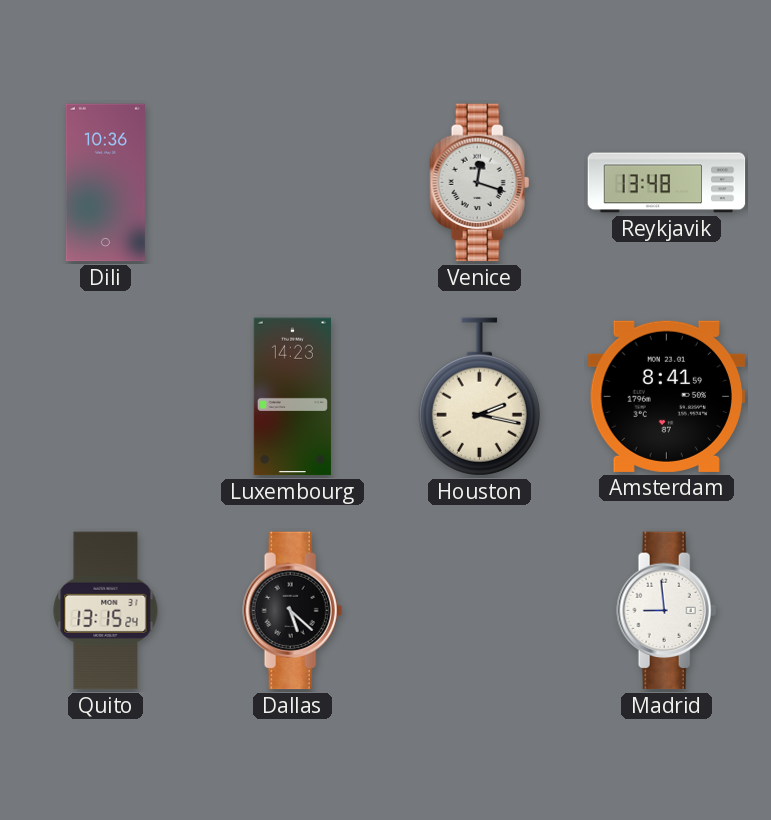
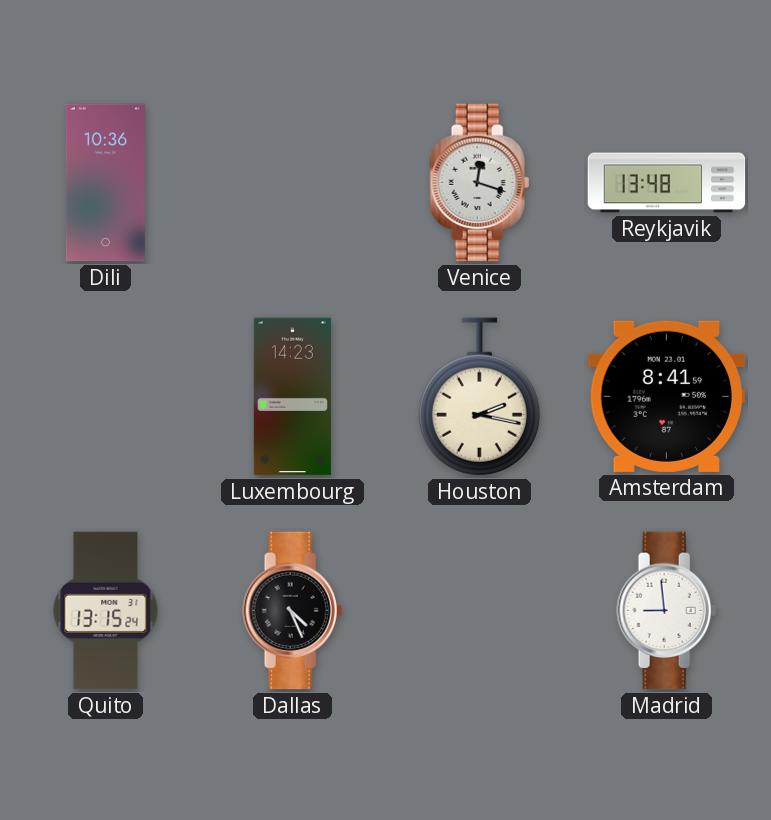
Dallas: 5:22 -> 4:26 (293, 611)
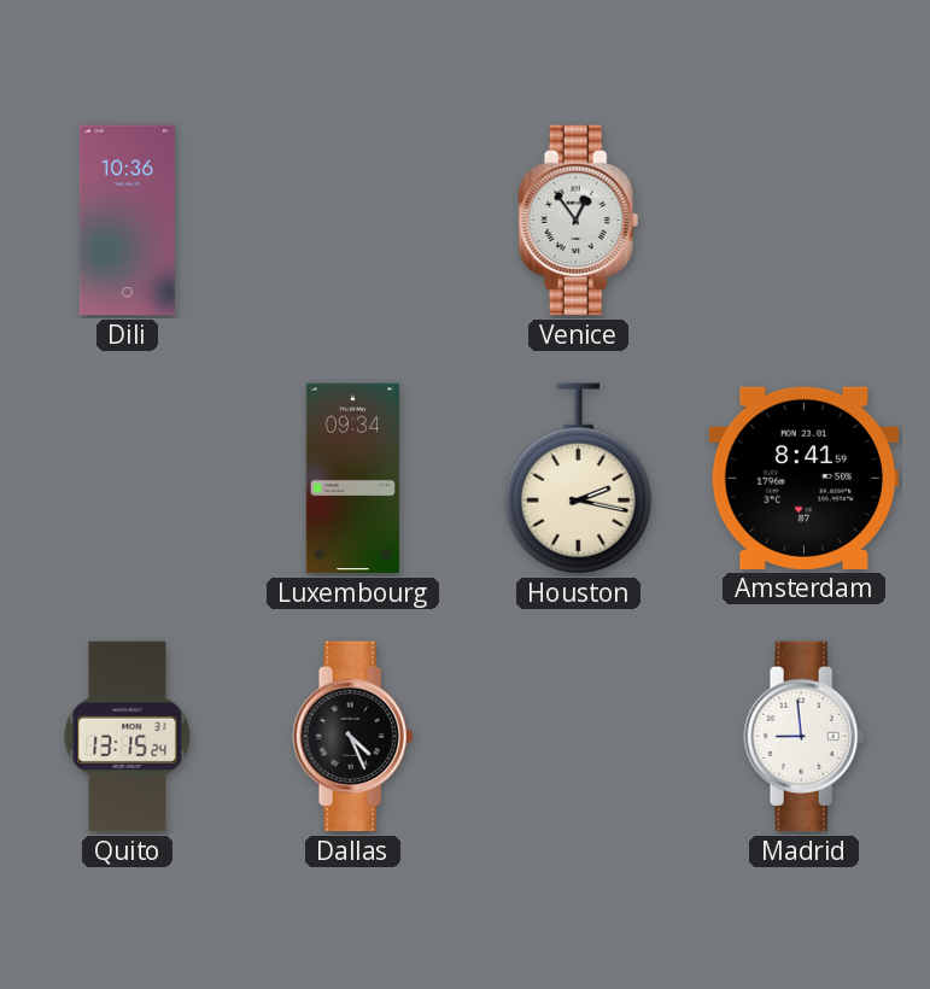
Venice: 12:18 -> 12:54 (579, 221)
Reykjavik: 13:48 -> none (667, 183)
Luxembourg: 14:23 -> 09:34 (352, 479)
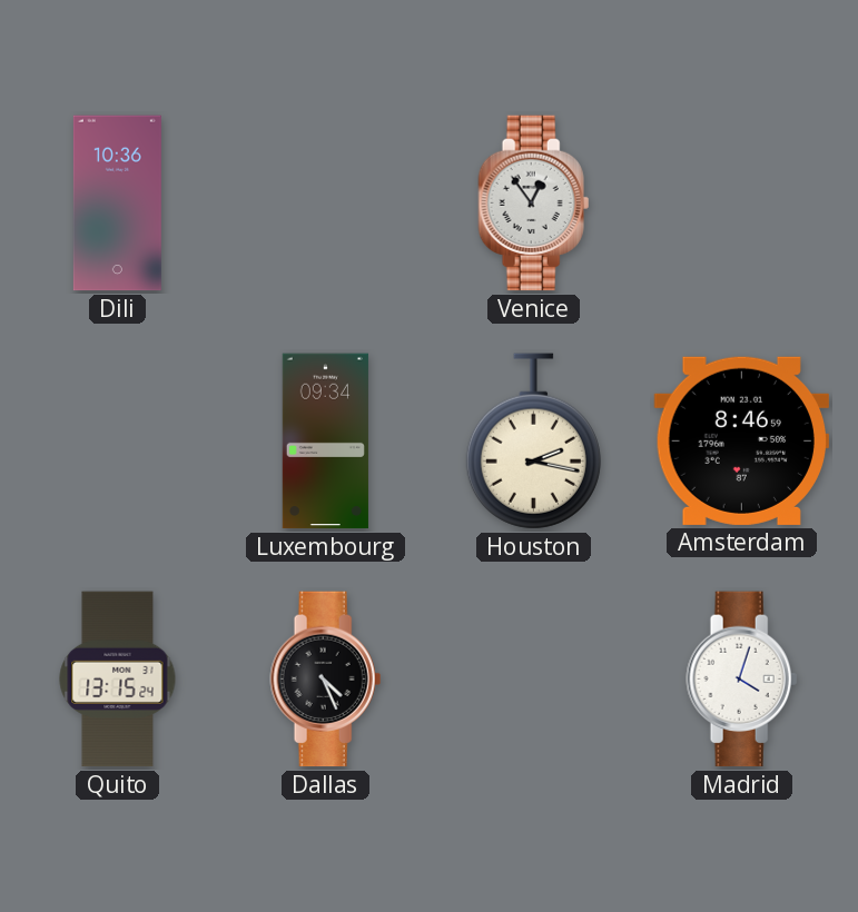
Amsterdam: 8:41 -> 8:46 (741, 440)
Madrid: 8:59 -> 4:03 (742, 680)
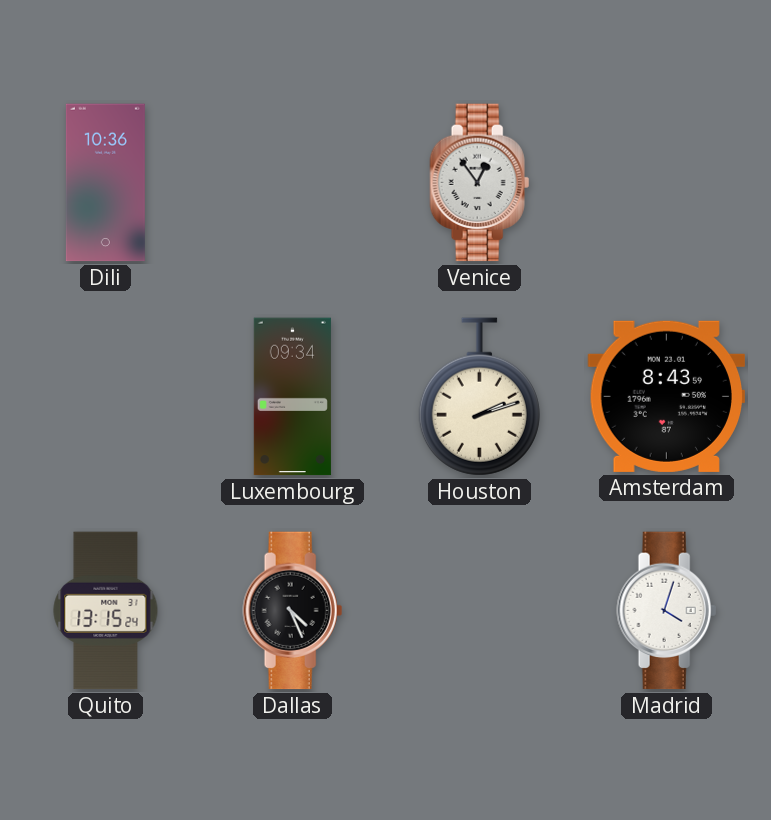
Houston: 2:17 -> 2:12 (479, 397)
Amsterdam: 8:46 -> 8:43 (666, 396)
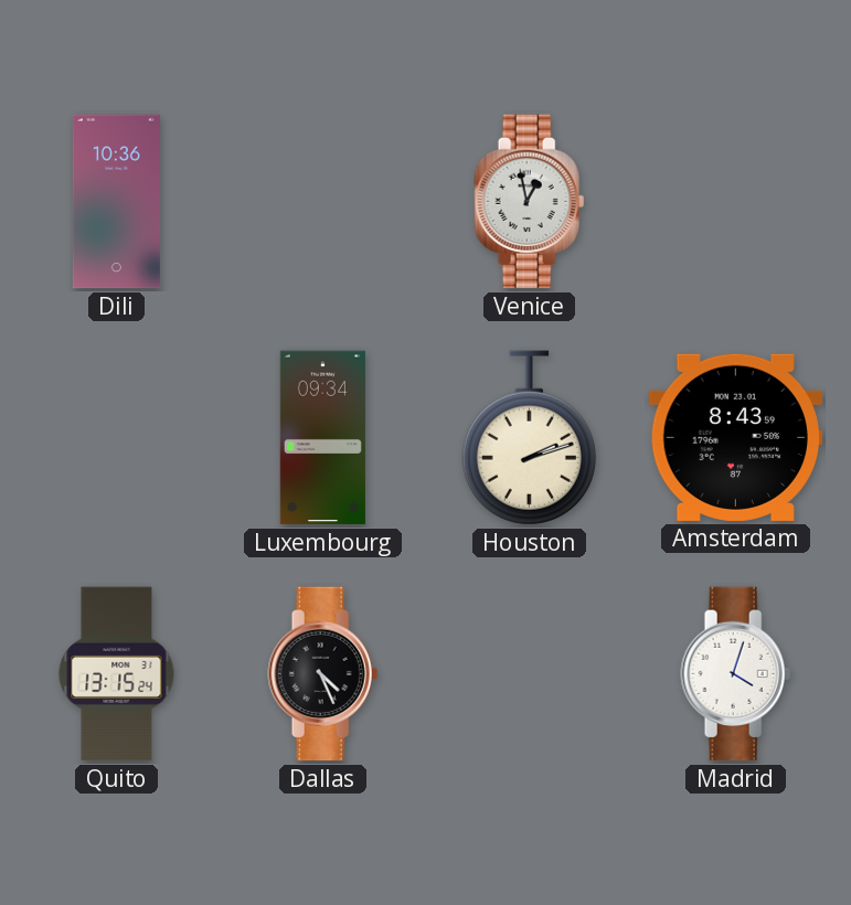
Venice: 12:54 -> 12:58 (530, 202)
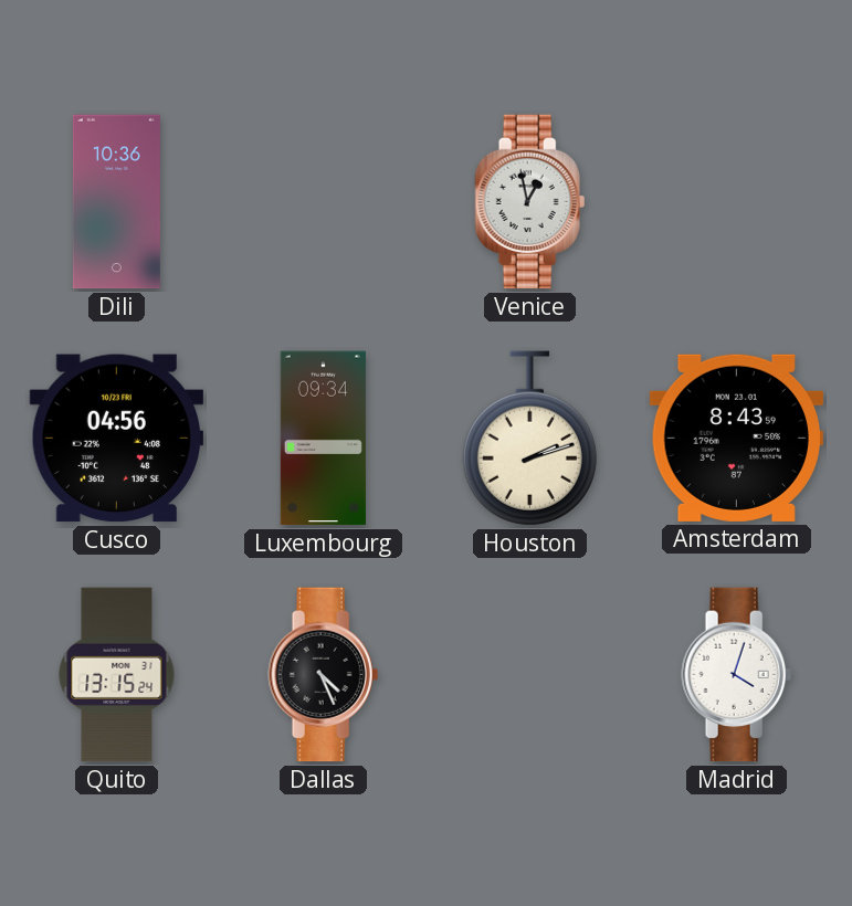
Cusco: none -> 04:56 (117, 439)
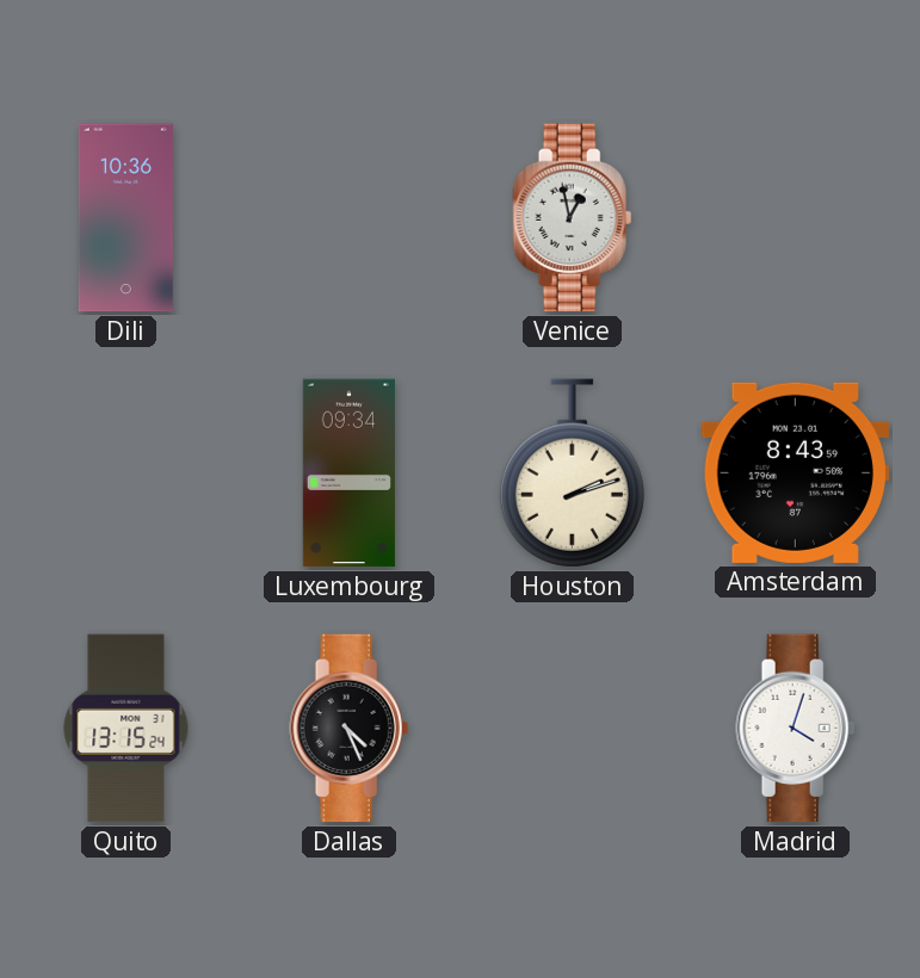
Cusco: 04:56 -> none (117, 439)
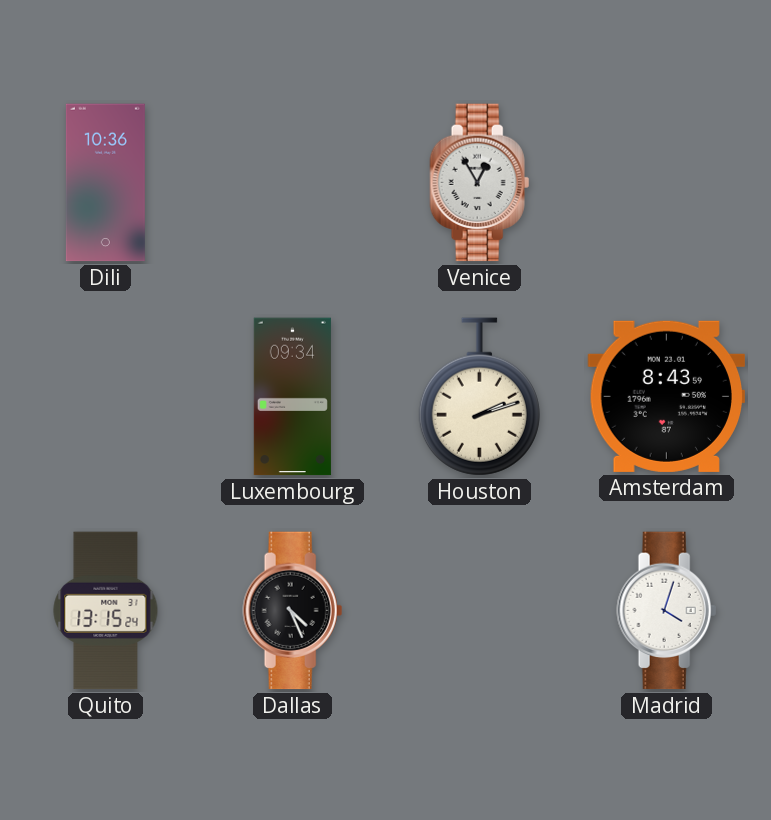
Venice: 12:58 -> 12:55 (480, 183)
